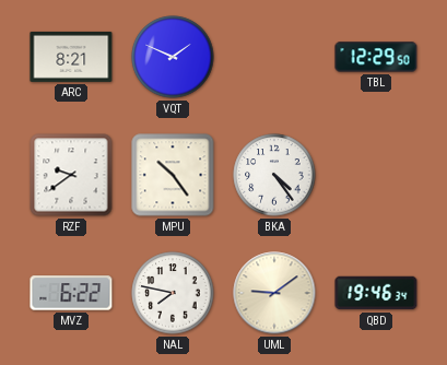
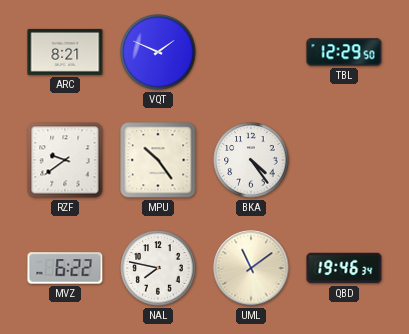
UML: 9:09 -> 11:09 (251, 268)
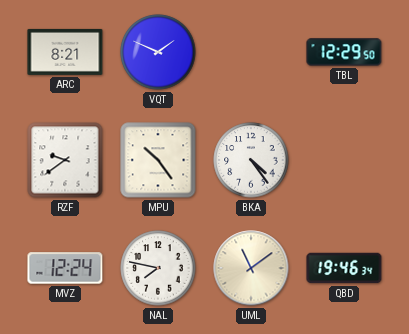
MVZ: 6:22 -> 12:24 (65, 268)
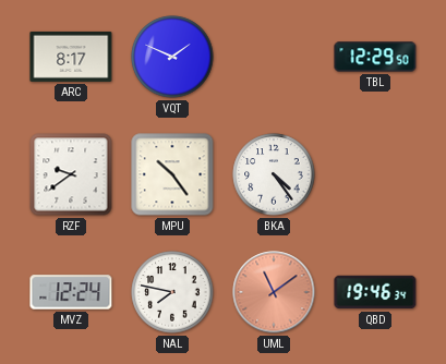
ARC: 8:21 -> 8:17 (71, 57)
UML dial: cream -> salmon (274, 292)
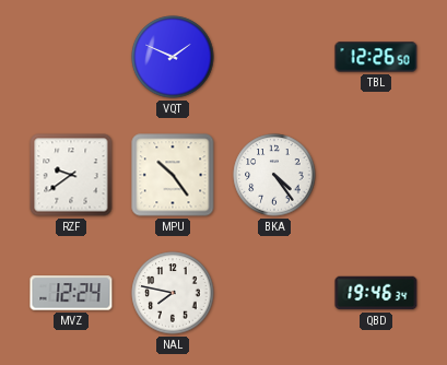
ARC: 8:17 -> none (71, 57)
TBL: 12:29 -> 12:26 (376, 57)
UML: 11:09 -> none (274, 292)
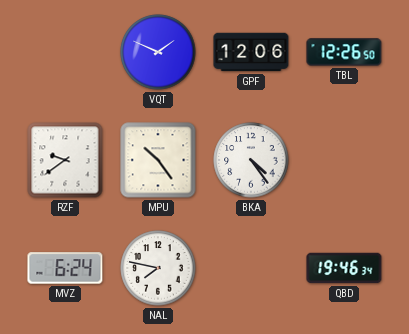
GPF: none -> 12:06 (251, 52)
MVZ: 12:24 -> 6:24 (65, 268)
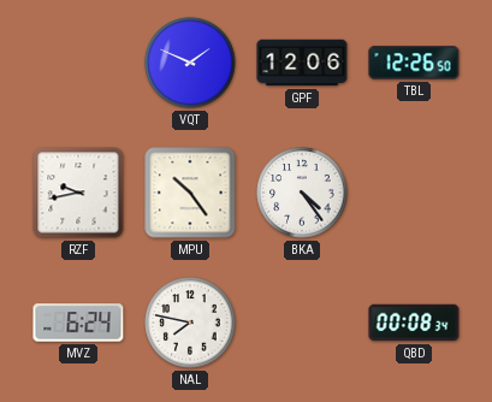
RZF: 9:39 -> 9:43 (78, 193)
QBD: 19:46 -> 00:08 (414, 323)
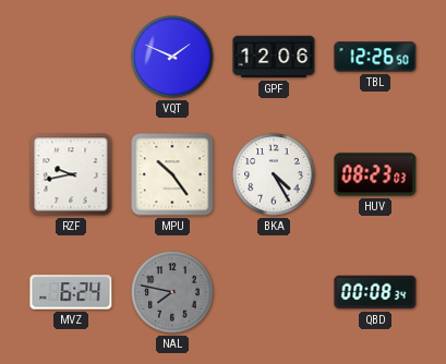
BKA: 4:24 -> 4:25 (274, 174)
HUV: none -> 08:23 (375, 174)
NAL dial: white -> grey (172, 292)
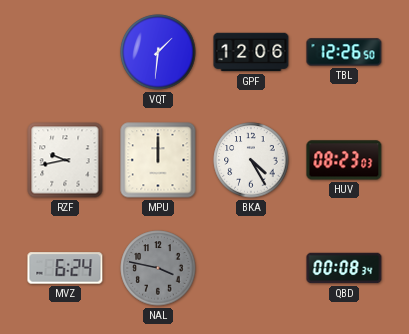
VQT: 1:49 -> 1:31 (158, 52)
MPU: 10:24 -> 12:00 (158, 160)
NAL: 7:47 -> 3:47 (158, 268)
